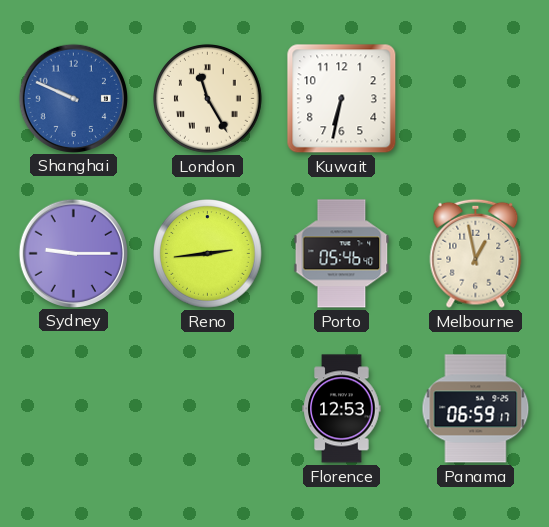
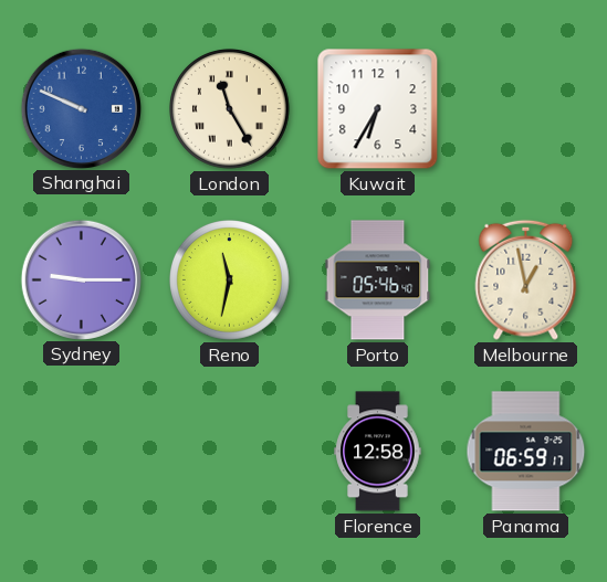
Kuwait: 6:32 -> 6:35 (378, 109)
Reno: 2:44 -> 11:32 (230, 281)
Florence: 12:53 -> 12:58 (378, 452)
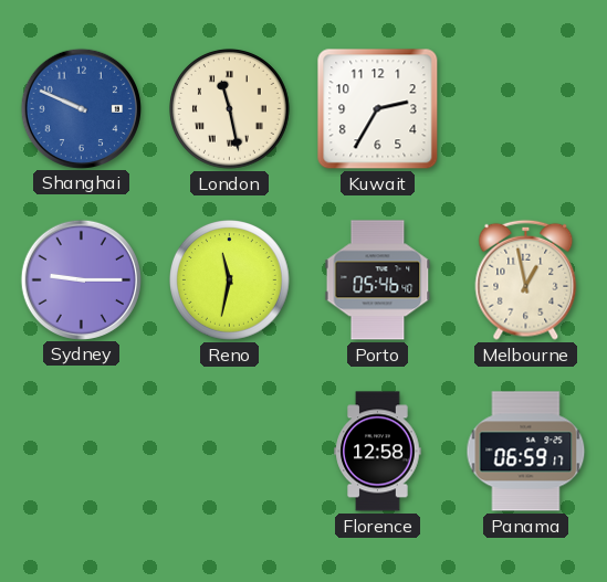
London: 11:25 -> 11:28 (230, 109)
Kuwait: 6:35 -> 2:35 (378, 109)
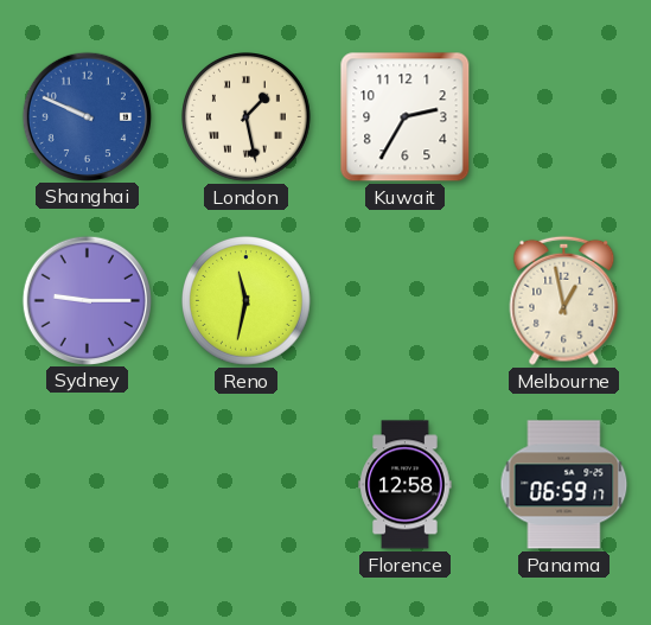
London: 11:28 -> 1:28 (247, 117)
Porto: 05:46 -> none (378, 281)
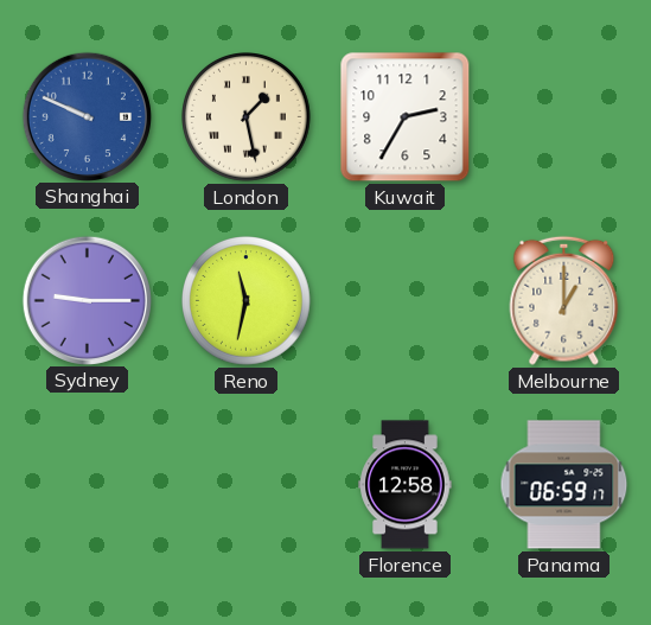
Melbourne: 12:58 -> 1:00 (564, 300)
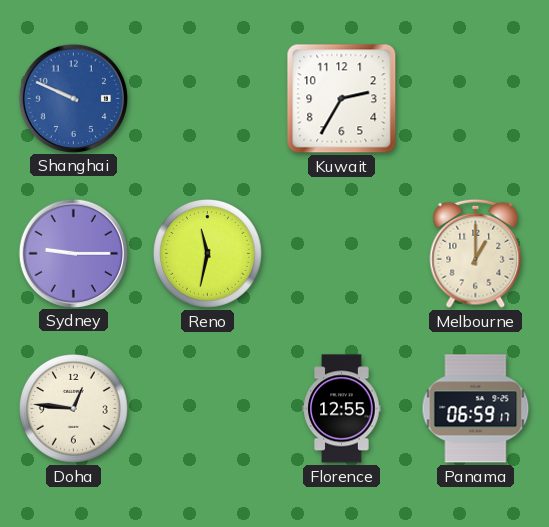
London: 1:28 -> none (247, 117)
Doha: none -> 12:46 (74, 409)
Florence: 12:58 -> 12:55 (342, 409)
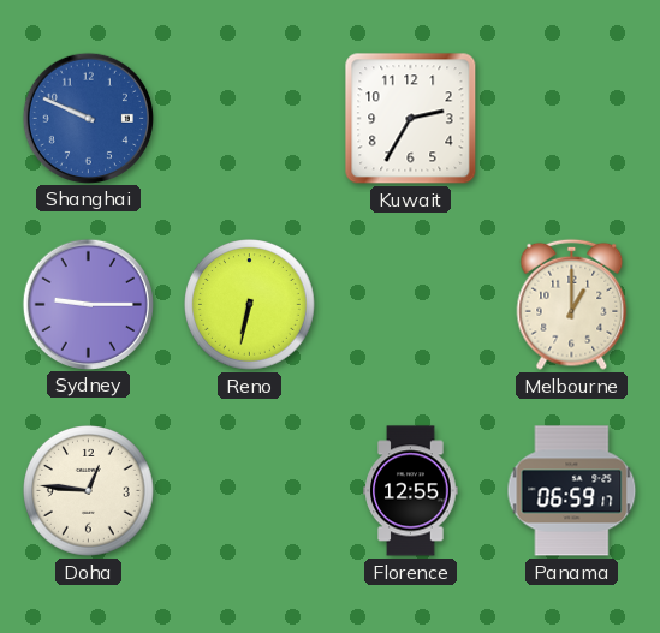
Reno: 11:32 -> 6:32 (250, 305)
